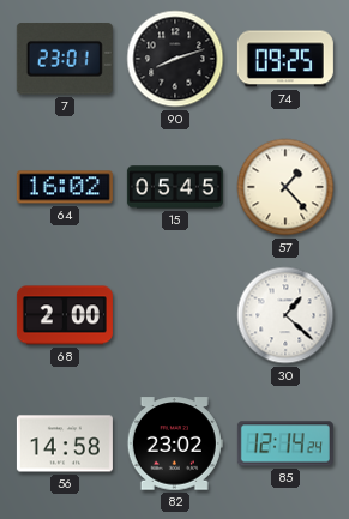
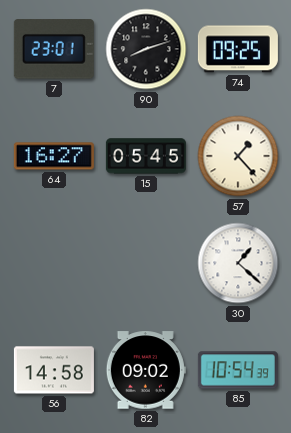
64: 16:02 -> 16:27 (54, 156)
68: 2:00 -> none (65, 315)
82: 23:02 -> 09:02 (146, 370)
85: 12:14 -> 10:54 (238, 370)
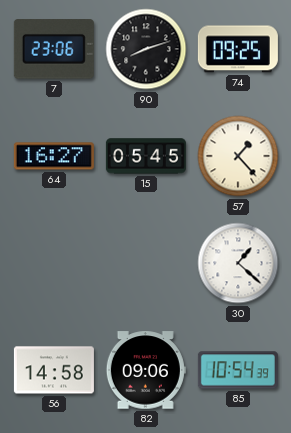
7: 23:01 -> 23:06 (54, 49)
82: 09:02 -> 09:06 (146, 370)
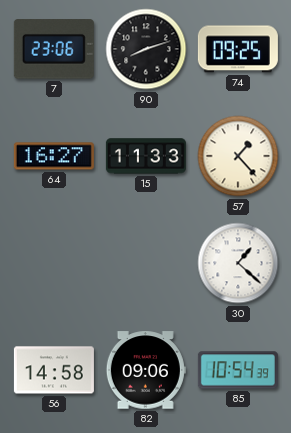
15: 05:45 -> 11:33 (146, 156)
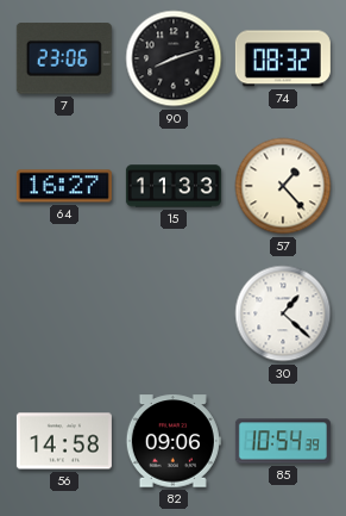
74: 09:25 -> 08:32 (283, 58)
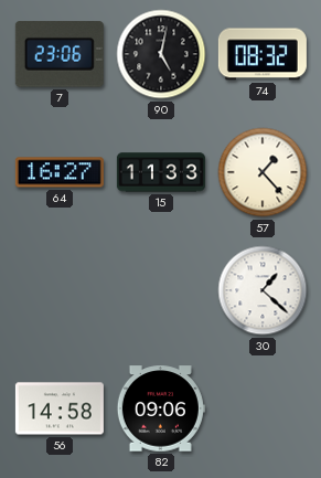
90: 8:12 -> 5:02 (161, 54)
85: 10:54 -> none (283, 441)
